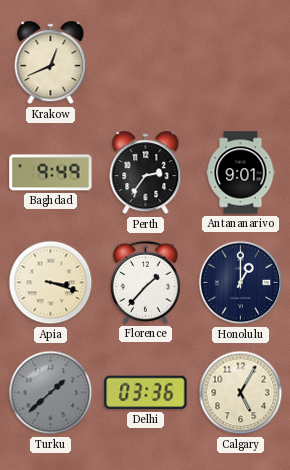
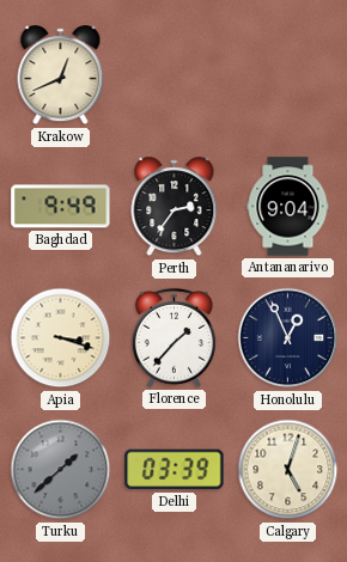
Antananarivo: 9:01 -> 9:04 (288, 207)
Honolulu: 1:00 -> 12:56 (288, 338)
Delhi: 03:36 -> 03:39 (175, 470)
Calgary: 5:05 -> 5:03 (288, 470)
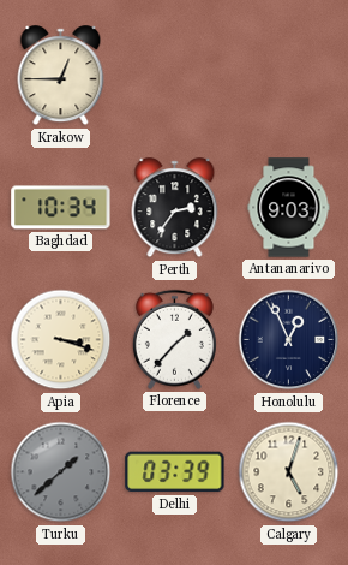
Krakow: 12:41 -> 12:45 (61, 76)
Baghdad: 9:49 -> 10:34 (61, 208)
Antananarivo: 9:04 -> 9:03 (289, 208)
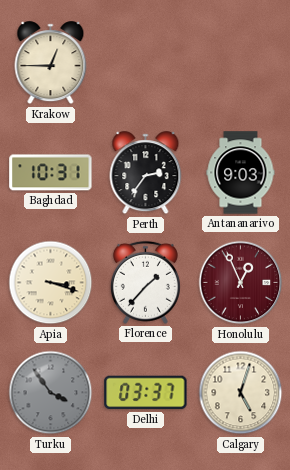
Baghdad: 10:34 -> 10:31 (51, 173)
Honolulu dial: navy -> burgundy (241, 283)
Turku: 1:38 -> 3:54 (51, 393)
Delhi: 03:39 -> 03:37 (146, 393)
